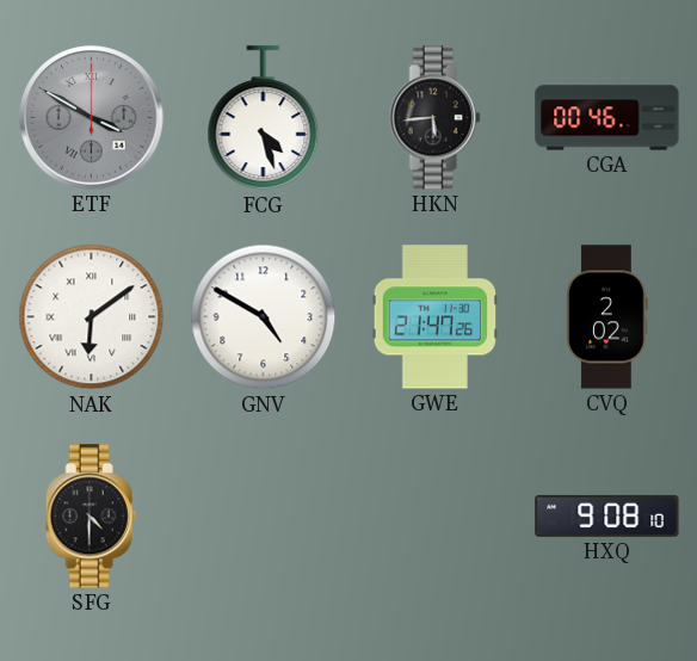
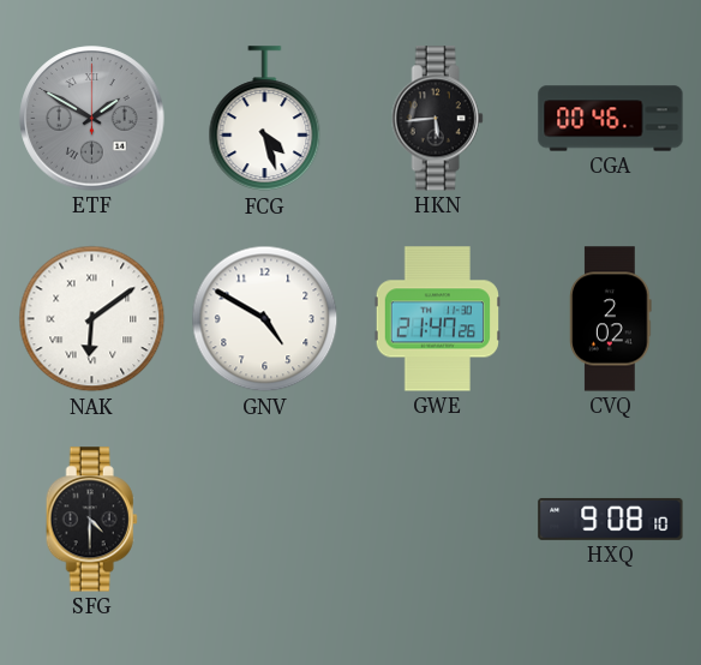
ETF: 3:50 -> 1:50 (92, 119)
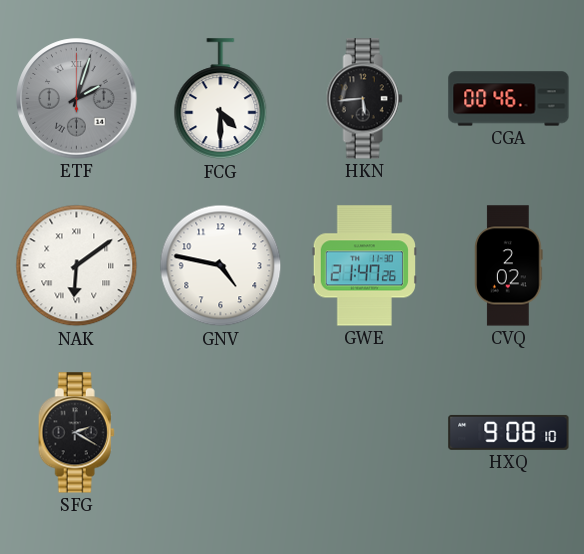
ETF: 1:50 -> 2:03 (77, 99)
FCG: 4:27 -> 4:30 (221, 99)
GNV: 4:50 -> 4:47 (221, 266)
SFG: 4:30 -> 2:20 (76, 433)
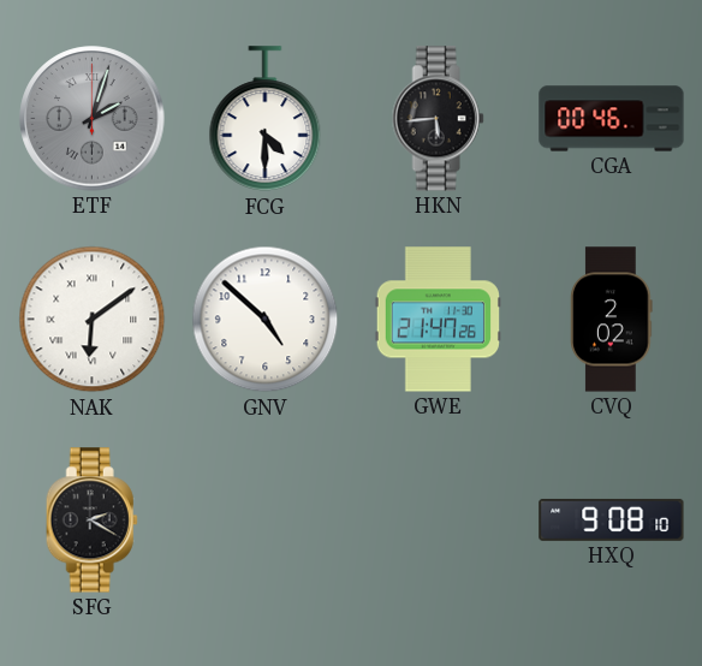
GNV: 4:47 -> 4:52 (266, 320)
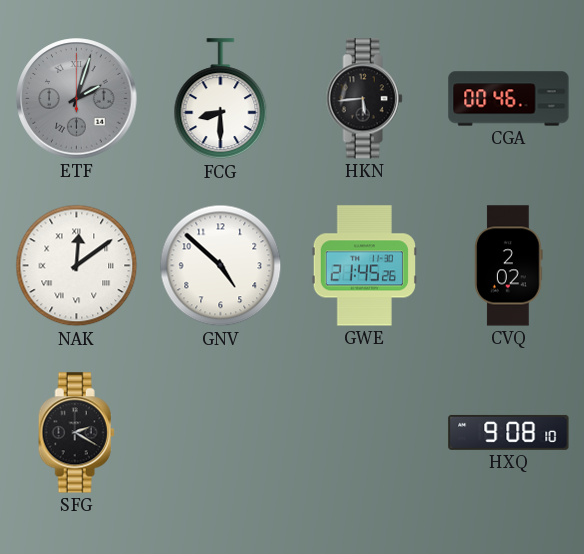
FCG: 4:30 -> 8:30 (221, 99)
NAK: 6:09 -> 12:09 (77, 266)
GWE: 21:47 -> 21:45 (364, 266)
